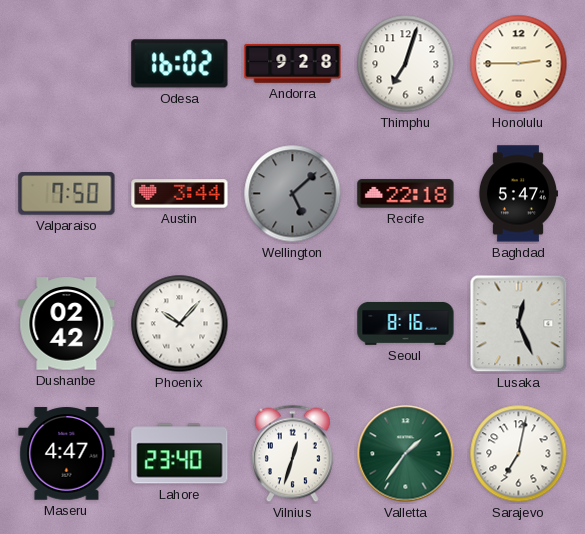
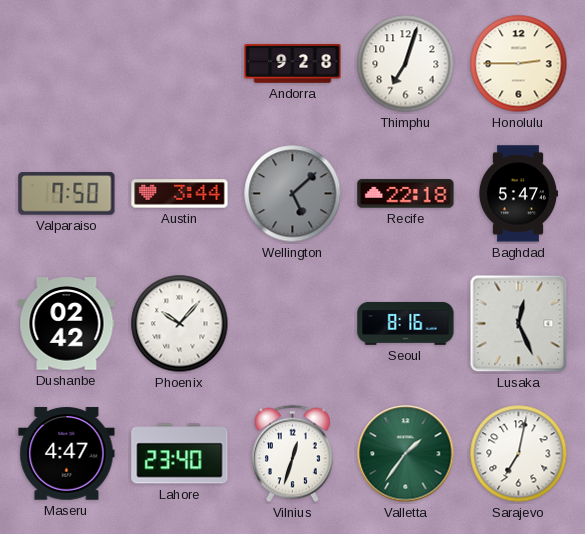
Odesa: 16:02 -> none (180, 64)
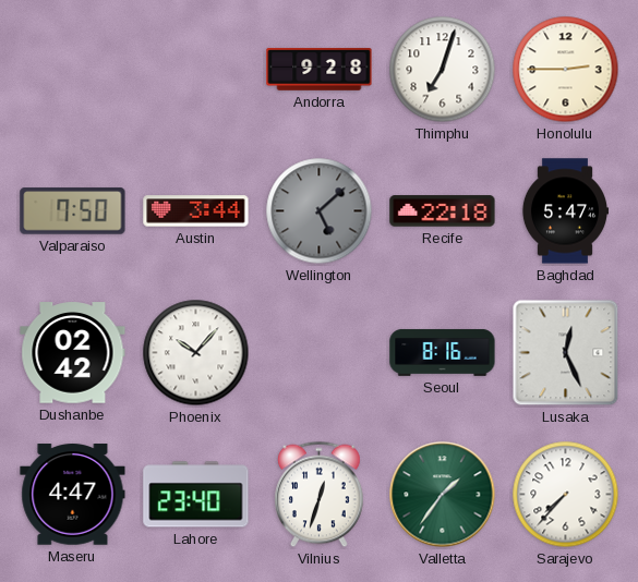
Sarajevo: 7:02 -> 7:37 (566, 495)
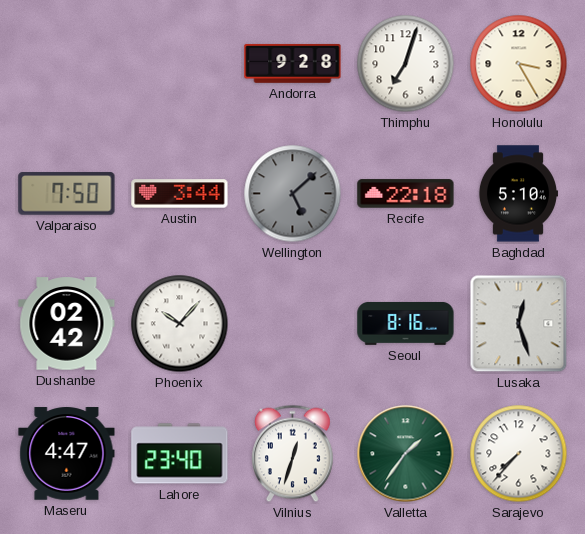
Honolulu: 2:45 -> 3:25 (519, 64)
Baghdad: 5:47 -> 5:10 (517, 194)
Lusaka: 12:26 -> 12:27 (519, 324)
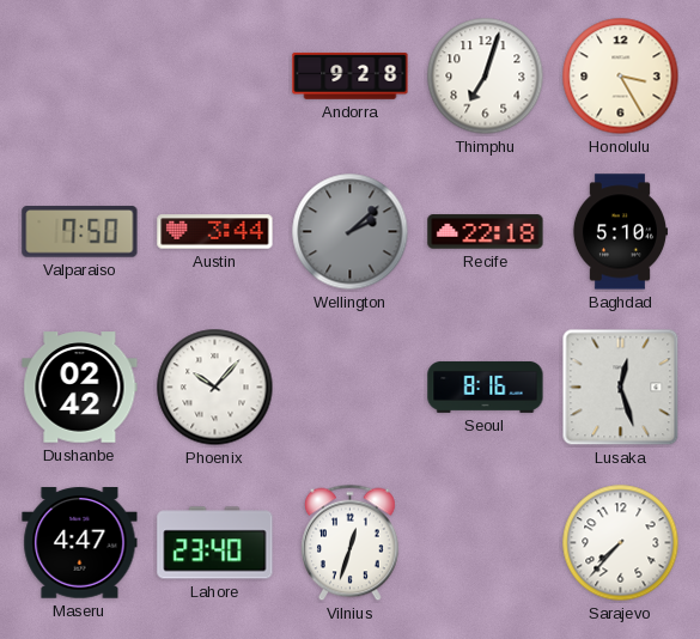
Wellington: 5:08 -> 2:08 (351, 232)
Valletta: 1:36 -> none (406, 454)
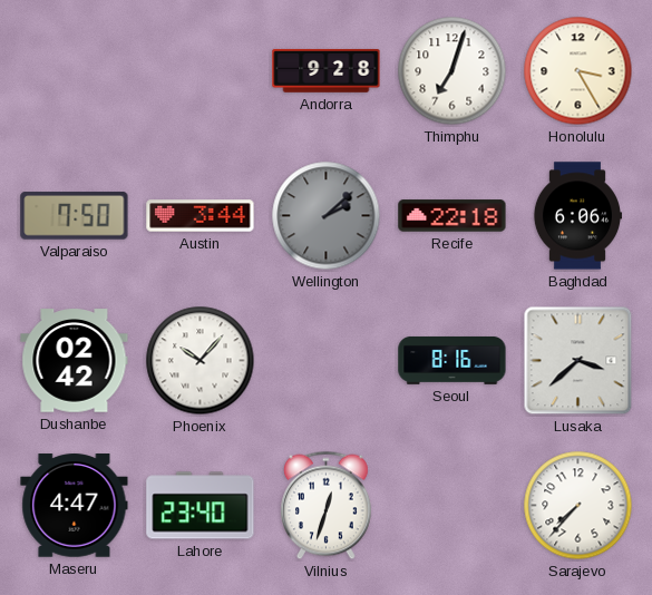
Baghdad: 5:10 -> 6:06 (576, 216)
Lusaka: 12:27 -> 3:38 (578, 361)
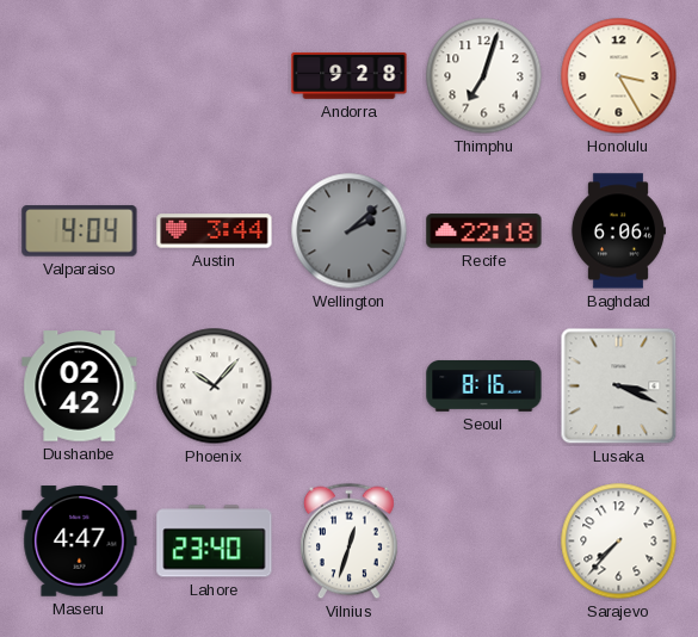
Valparaiso: 7:50 -> 4:04 (80, 231)
Lusaka: 3:38 -> 3:19 (619, 386)
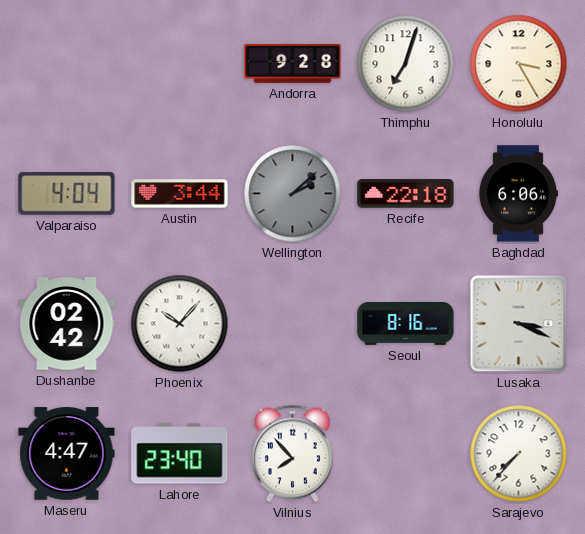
Vilnius: 12:33 -> 7:53 (293, 454)
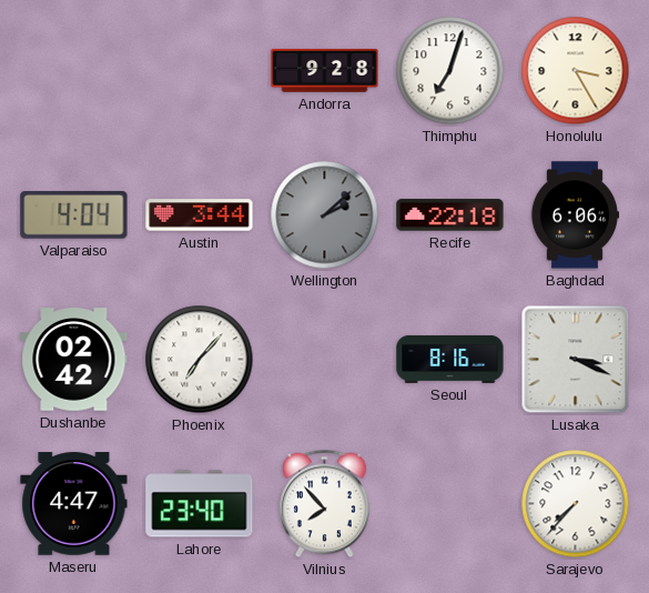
Phoenix: 10:07 -> 7:07 (200, 360)
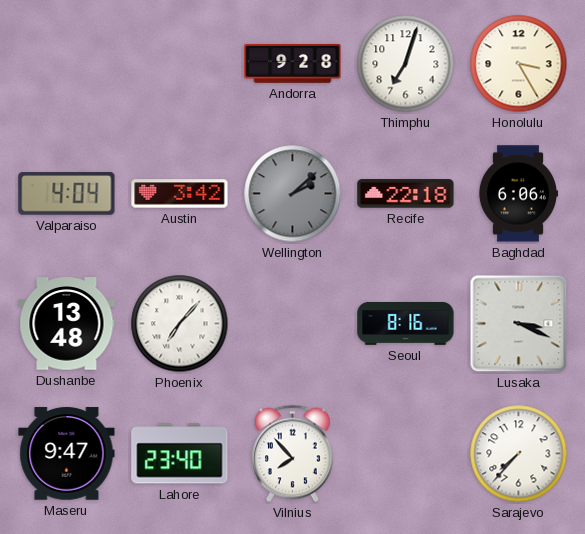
Austin: 3:44 -> 3:42 (180, 194)
Dushanbe: 02:42 -> 13:48 (67, 324)
Maseru: 4:47 -> 9:47 (67, 454)
